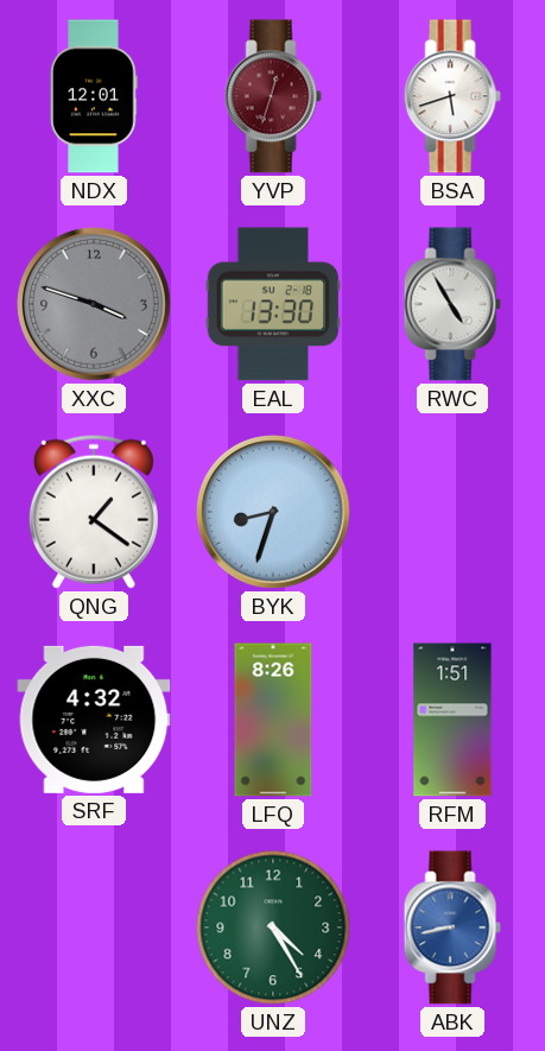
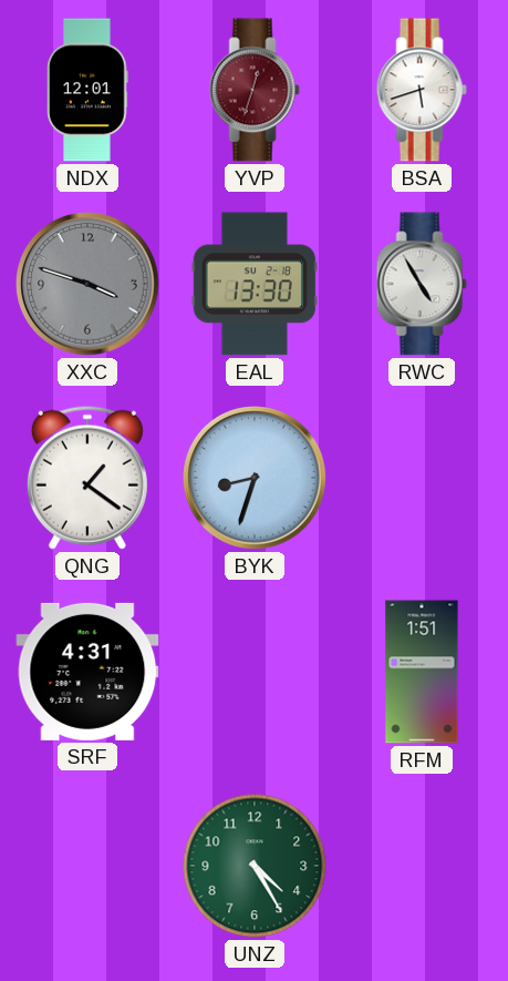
SRF: 4:32 -> 4:31 (87, 672)
LFQ: 8:26 -> none (273, 720)
ABK: 8:43 -> none (452, 927)
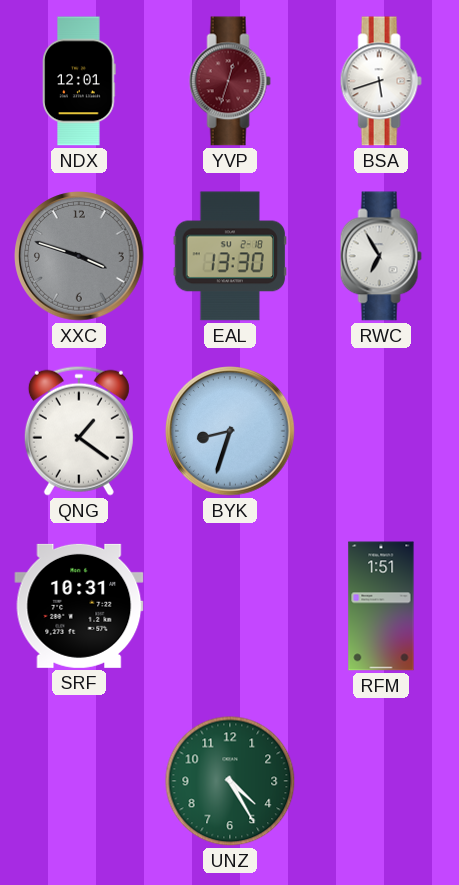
RWC: 4:55 -> 6:55 (381, 256)
SRF: 4:31 -> 10:31 (79, 606)
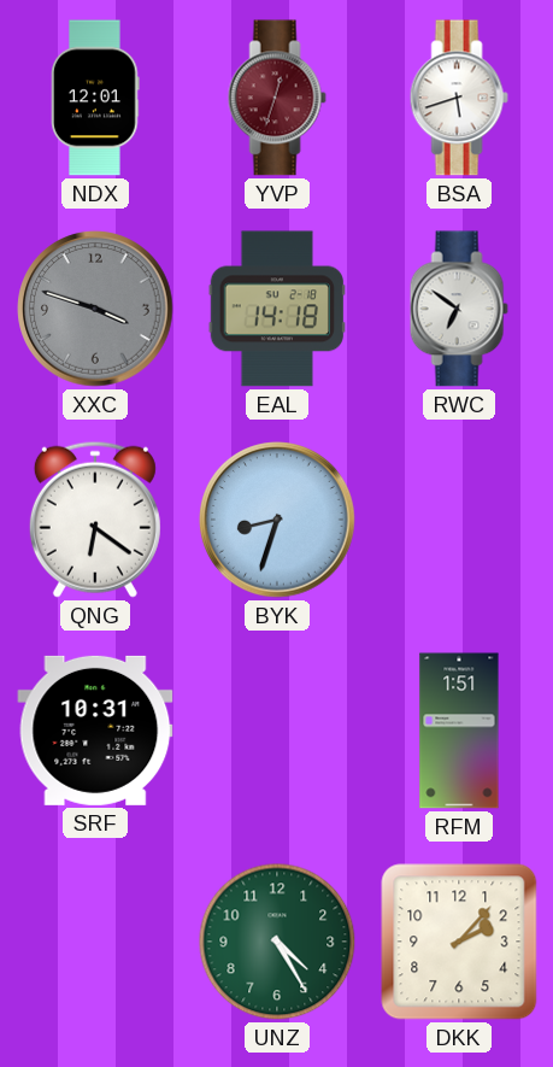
EAL: 13:30 -> 14:18 (276, 309)
RWC: 6:55 -> 6:51 (459, 309)
QNG: 1:21 -> 6:21 (95, 520)
DKK: none -> 2:07 (459, 942)
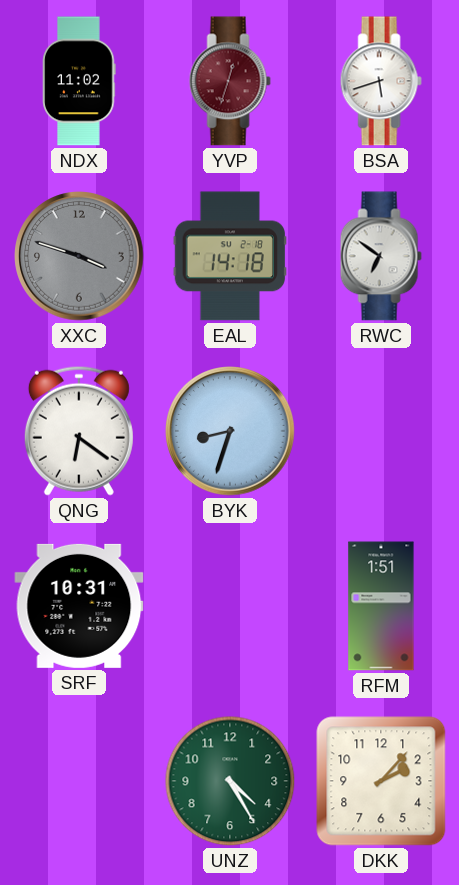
NDX: 12:01 -> 11:02 (79, 81)
